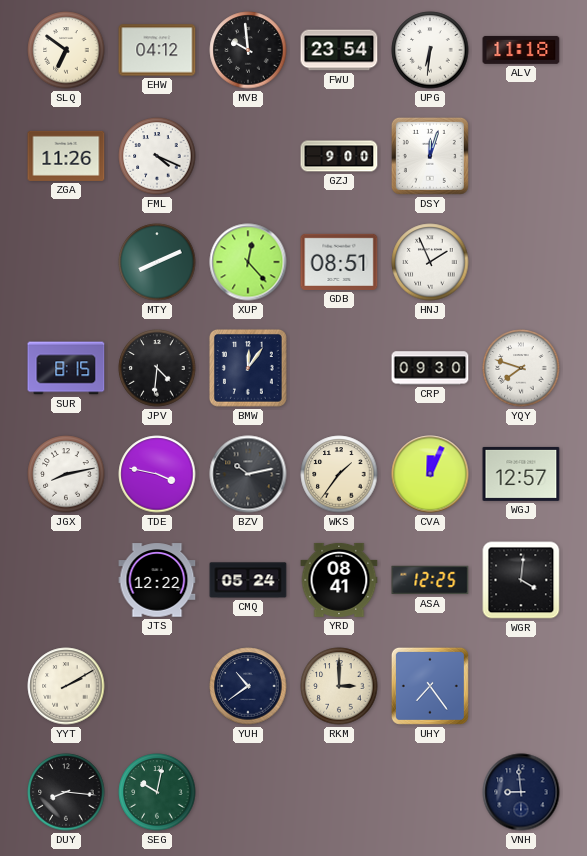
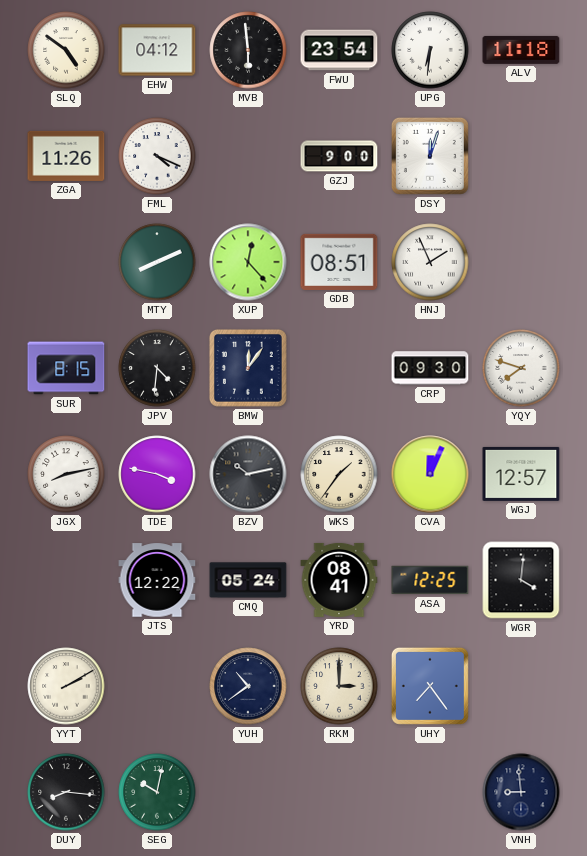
SLQ: 6:51 -> 4:51 (66, 50)
MVB: 9:59 -> 5:59 (248, 50)
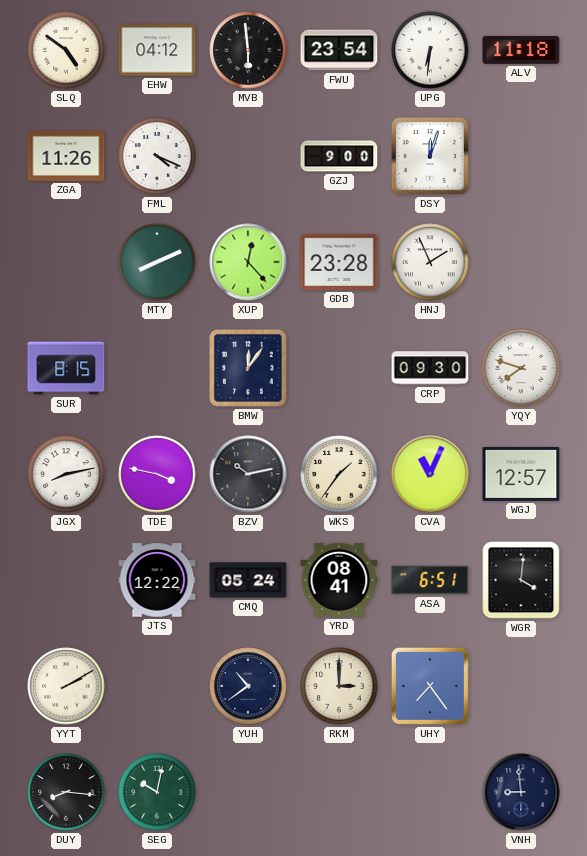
GDB: 08:51 -> 23:28 (339, 262)
JPV: 4:31 -> none (157, 368)
CVA: 12:04 -> 11:04 (430, 474)
ASA: 12:25 -> 6:51 (430, 580)
